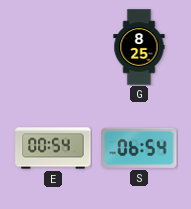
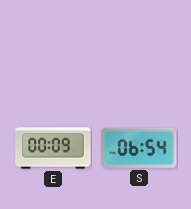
G: 8:25 -> none (139, 47)
E: 00:54 -> 00:09 (53, 148)
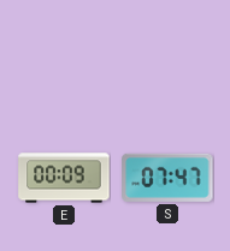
S: 06:54 -> 07:47 (167, 178)
